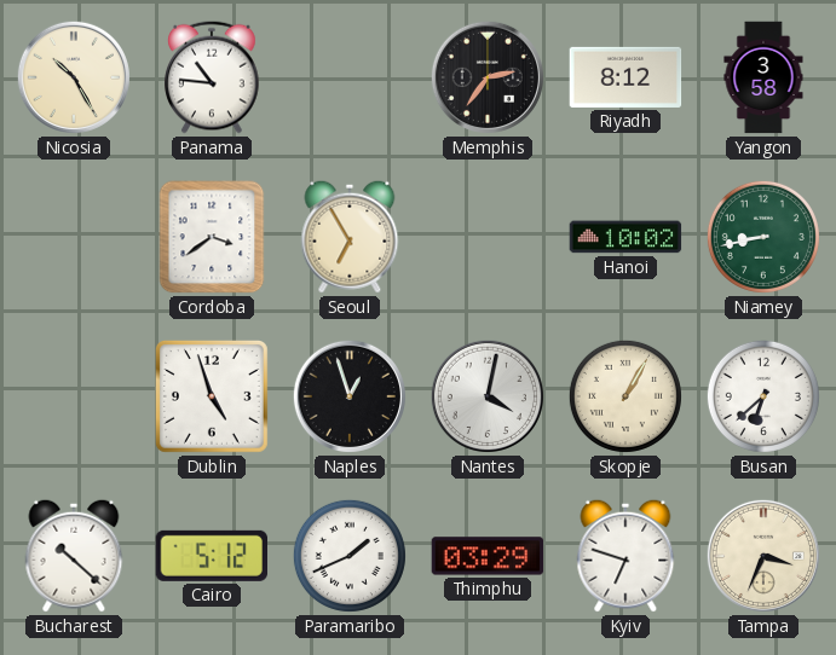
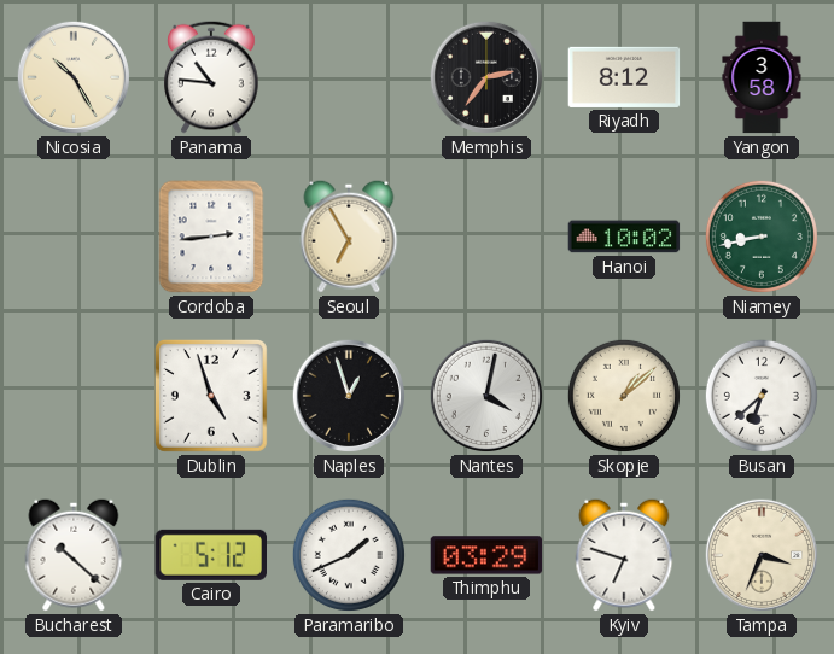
Cordoba: 3:39 -> 2:44 (211, 237)
Skopje: 1:05 -> 1:08 (624, 396)
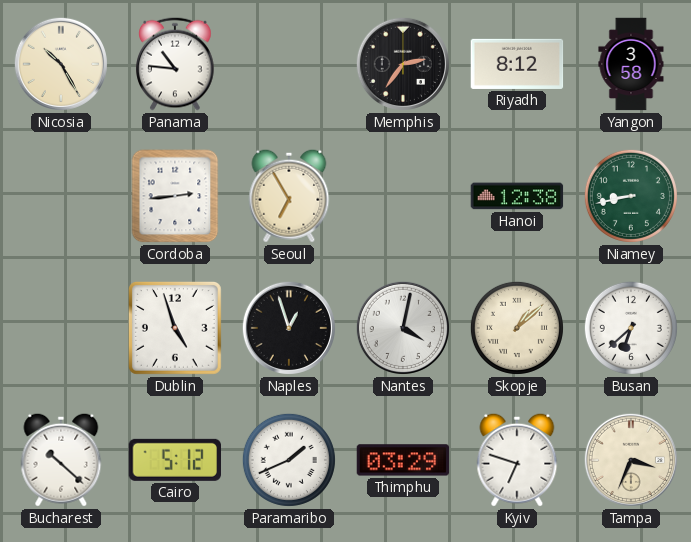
Hanoi: 10:02 -> 12:38 (517, 196)
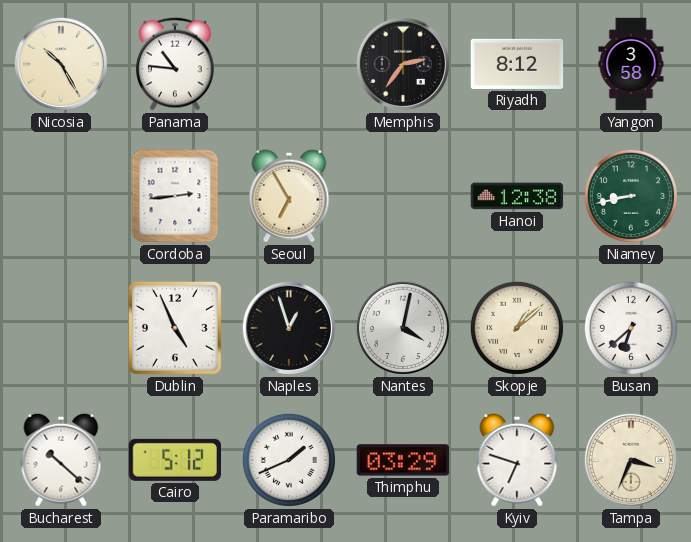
Dublin: 4:57 -> 4:56 (175, 328)
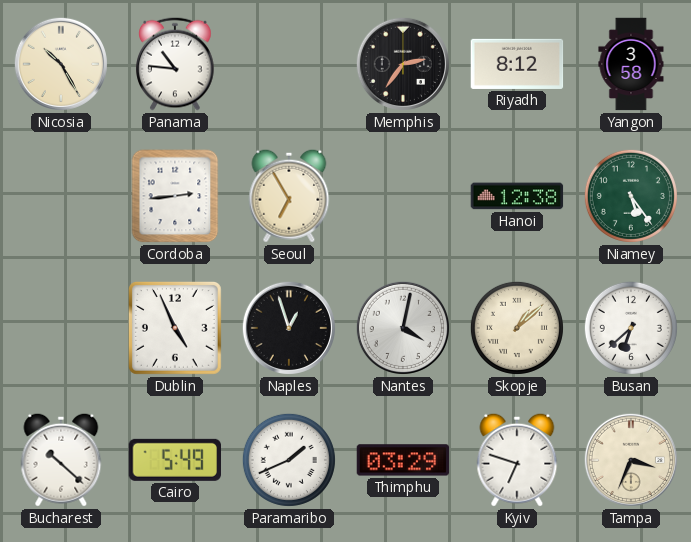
Niamey: 8:43 -> 5:24 (631, 196)
Cairo: 5:12 -> 5:49 (174, 460)
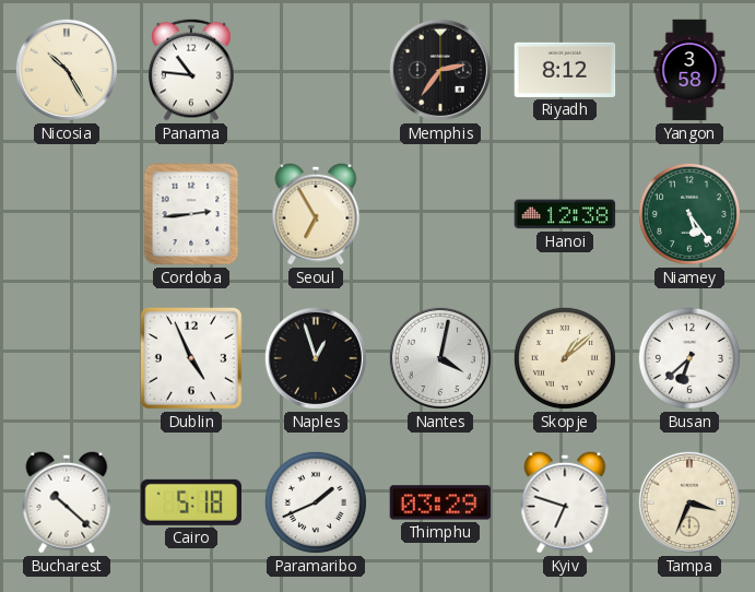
Cairo: 5:49 -> 5:18 (190, 502)
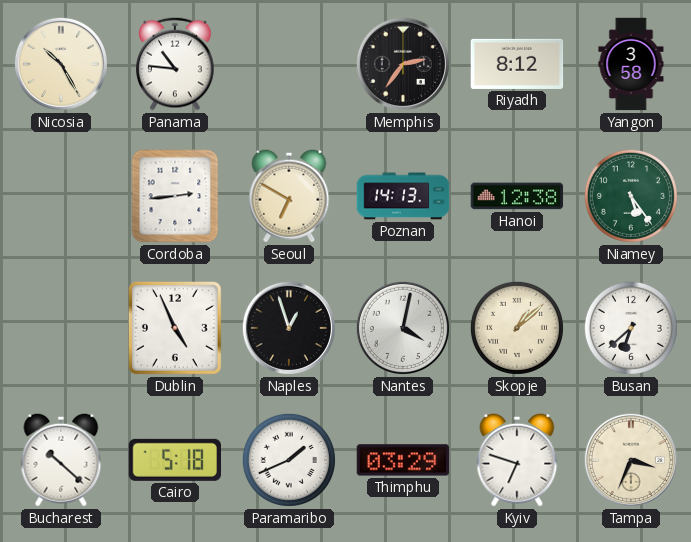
Seoul: 6:55 -> 6:50 (289, 196)
Poznan: none -> 14:13 (403, 196)
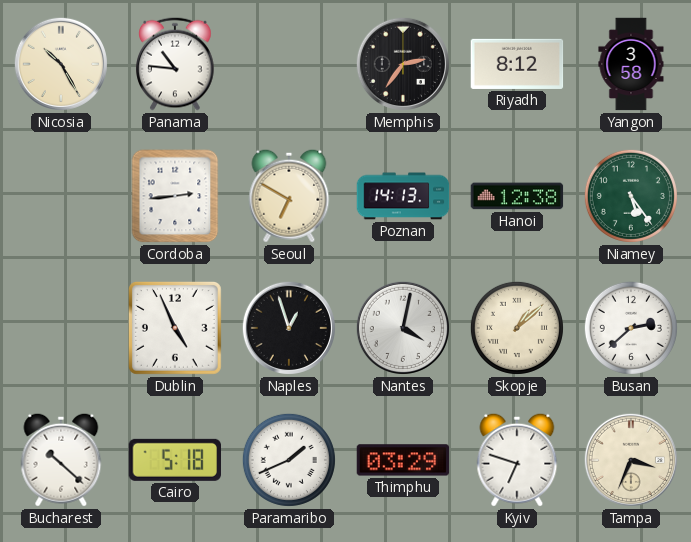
Busan: 6:38 -> 2:38 (631, 328)
